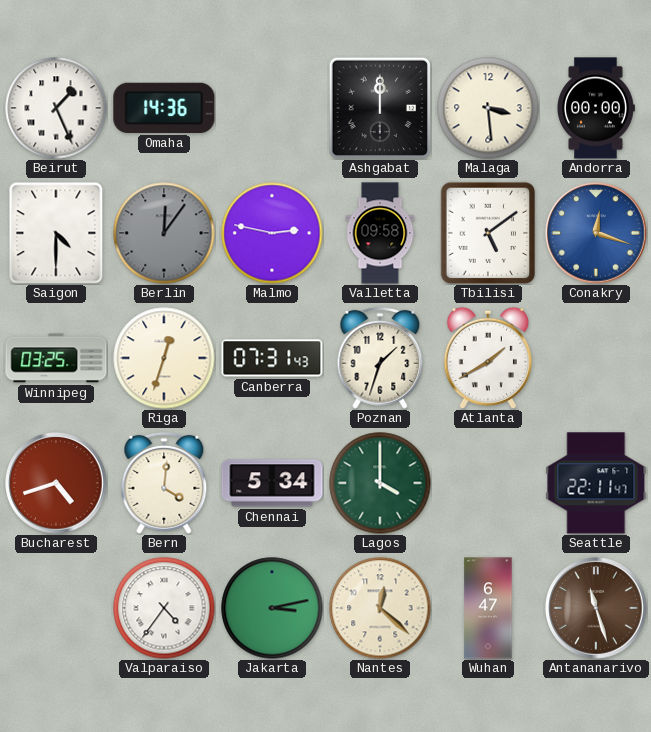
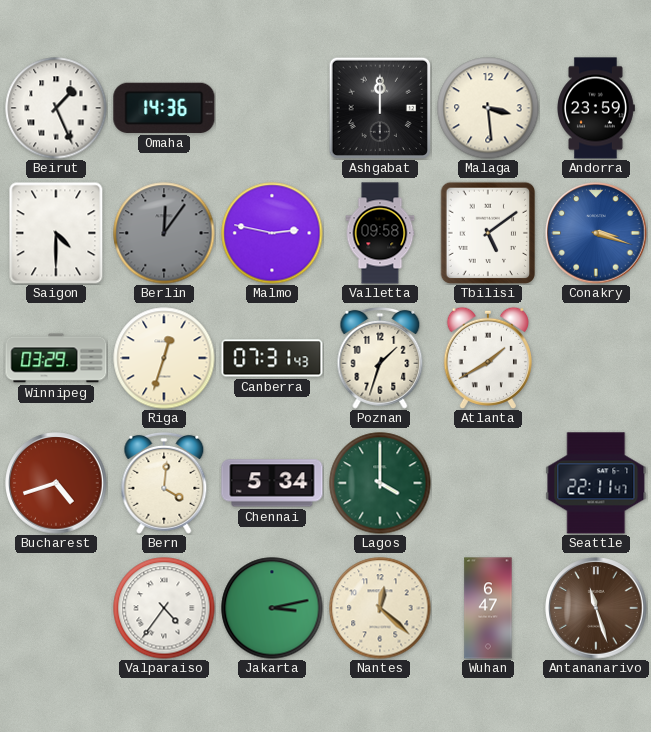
Andorra: 00:00 -> 23:59 (596, 108)
Conakry: 12:18 -> 3:18 (596, 233)
Winnipeg: 03:25 -> 03:29 (56, 358)
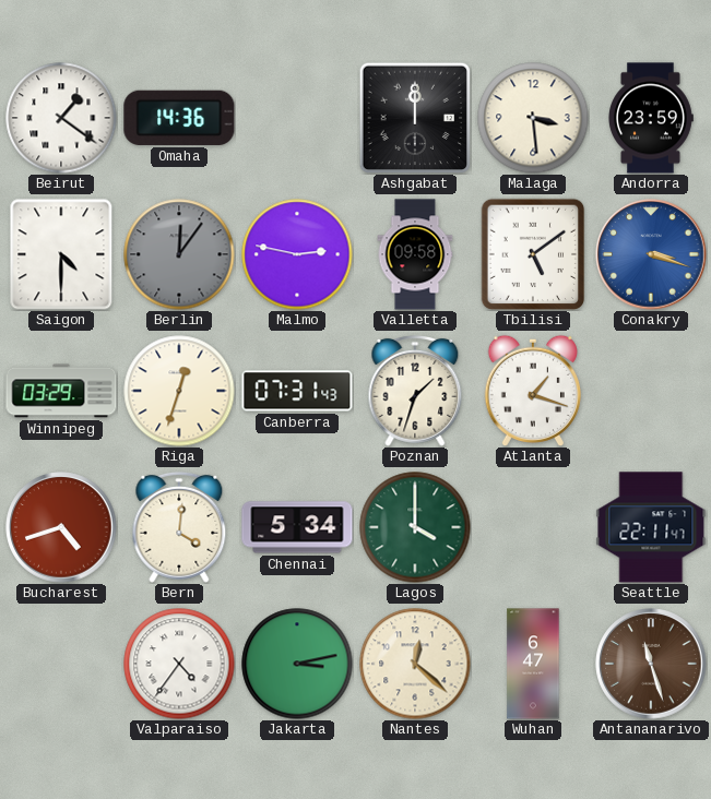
Beirut: 1:26 -> 1:21 (61, 118)
Atlanta: 1:40 -> 1:18 (532, 391)
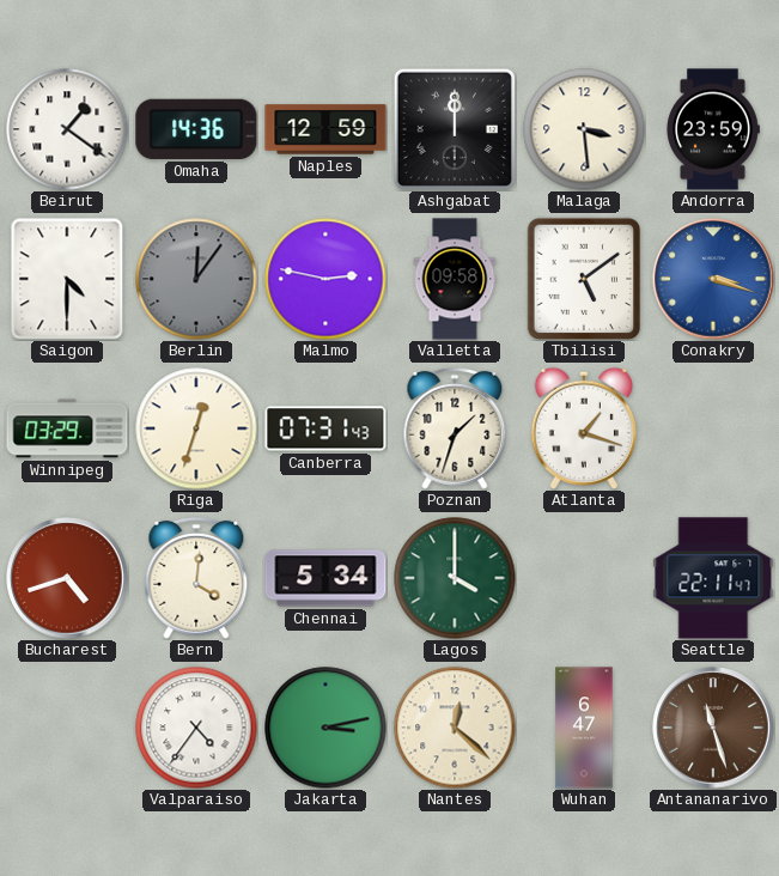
Naples: none -> 12:59 (325, 129)
